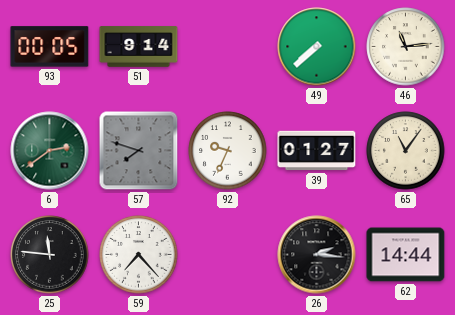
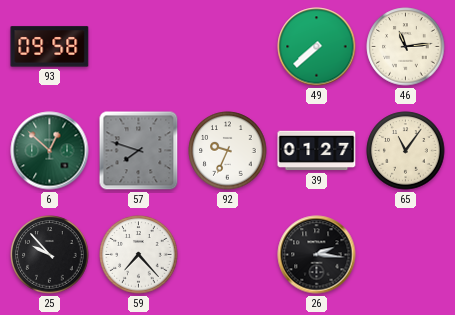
93: 00:05 -> 09:58 (50, 47)
51: 9:14 -> none (139, 47)
6: 2:39 -> 12:52 (50, 151)
25: 11:46 -> 9:53 (50, 255)
62: 14:44 -> none (406, 255)
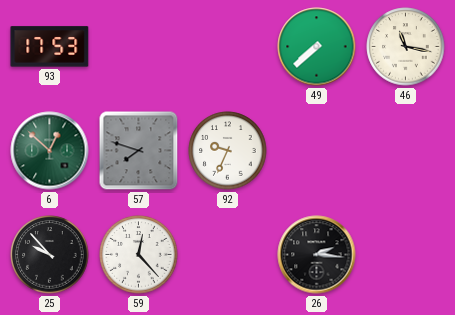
93: 09:58 -> 17:53 (50, 47)
46: 11:14 -> 11:17 (406, 47)
39: 01:27 -> none (317, 151)
65: 11:06 -> none (406, 151)
59: 7:23 -> 12:23 (139, 255)
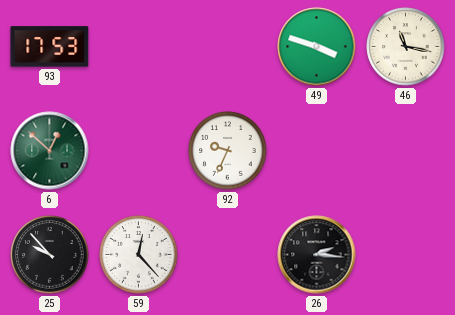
49: 7:38 -> 3:48 (317, 47)
57: 7:48 -> none (139, 151)
